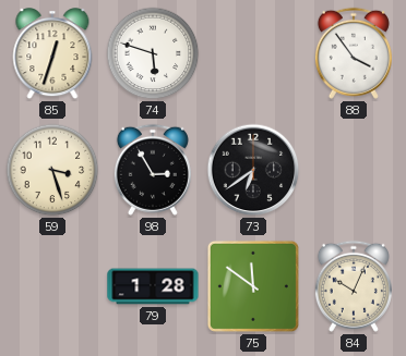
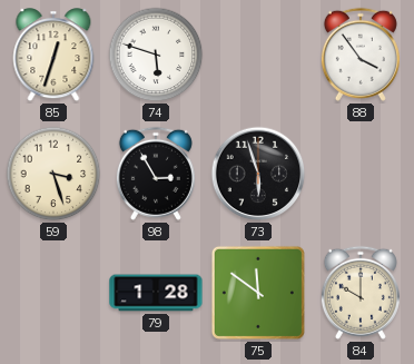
73: 6:39 -> 5:57 (258, 174)
84: 10:04 -> 10:00 (361, 293)
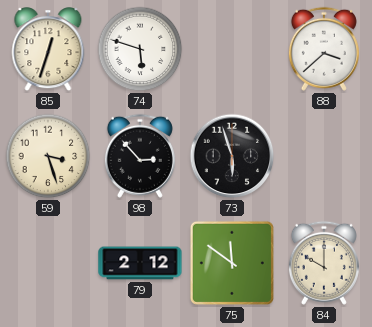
88: 3:54 -> 3:38 (324, 49)
98: 2:55 -> 2:53 (140, 156)
79: 1:28 -> 2:12 (140, 263)
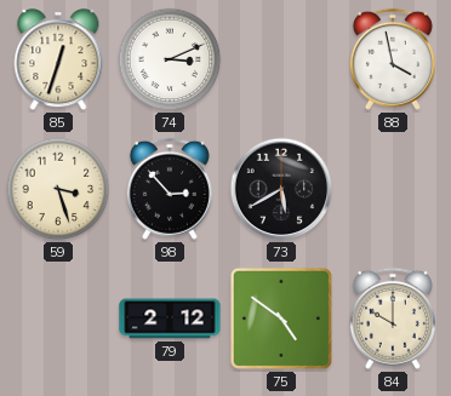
74: 5:48 -> 3:11 (170, 59)
88: 3:38 -> 3:58 (393, 59)
73: 5:57 -> 5:40 (281, 189)
75: 11:51 -> 4:51 (281, 318)
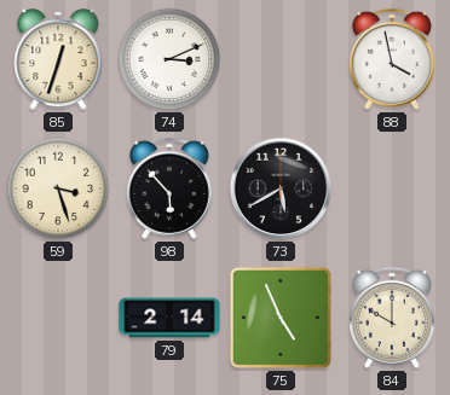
98: 2:53 -> 5:53 (169, 188)
79: 2:12 -> 2:14 (169, 318)
75: 4:51 -> 4:56 (281, 318)
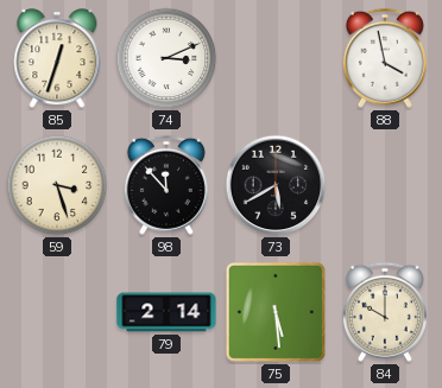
98: 5:53 -> 11:53 (166, 185)
75: 4:56 -> 5:29 (276, 312)
